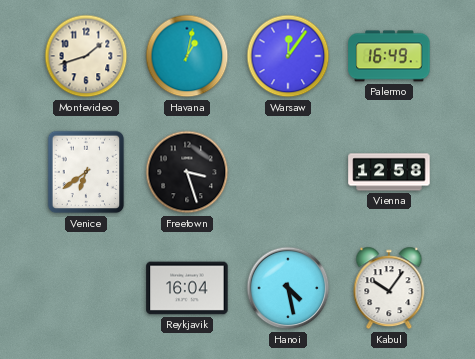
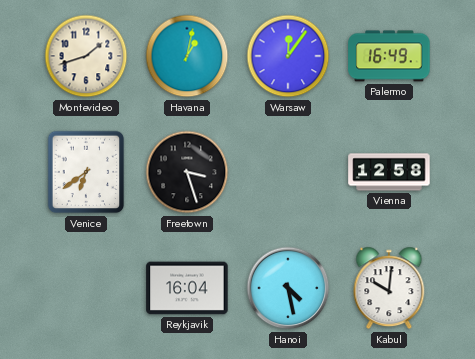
Kabul: 10:06 -> 10:01 (389, 288)
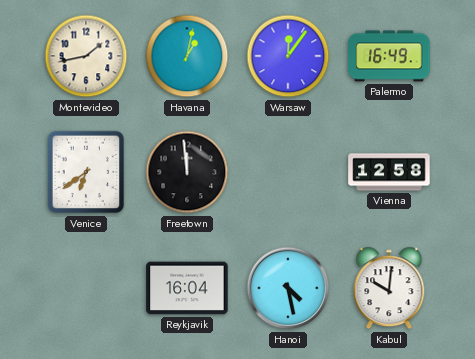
Montevideo: 1:42 -> 1:43 (86, 56)
Freetown: 3:27 -> 11:59 (187, 172)
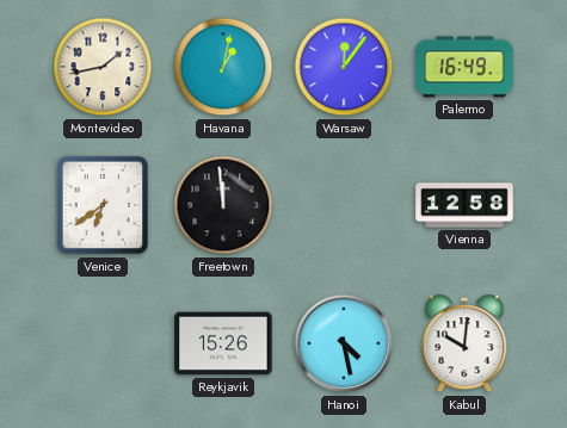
Reykjavik: 16:04 -> 15:26 (223, 343)
